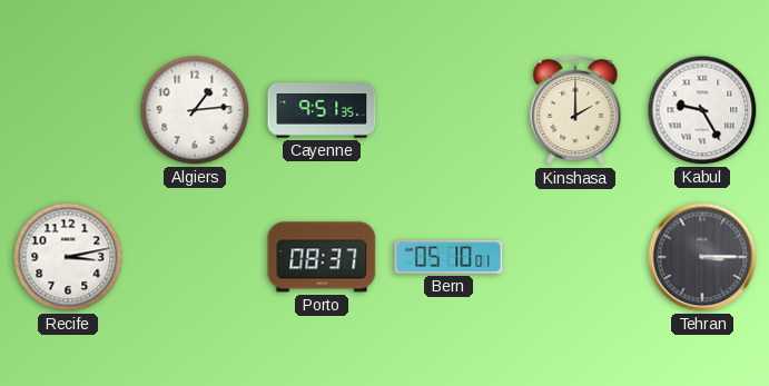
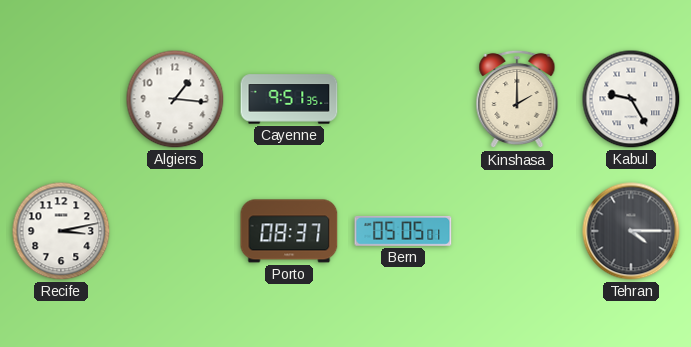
Algiers: 1:14 -> 1:16 (175, 99)
Bern: 05:10 -> 05:05 (403, 231)
Tehran: 3:15 -> 4:15 (631, 231)
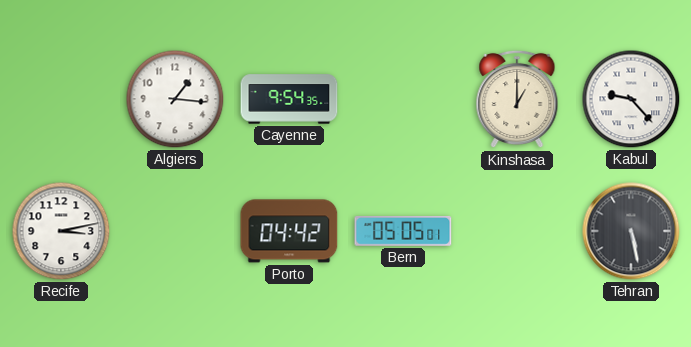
Cayenne: 9:51 -> 9:54 (289, 99)
Kinshasa: 2:00 -> 1:00 (517, 99)
Kabul: 9:25 -> 9:23 (631, 99)
Porto: 08:37 -> 04:42 (289, 231)
Tehran: 4:15 -> 5:28 (631, 231)
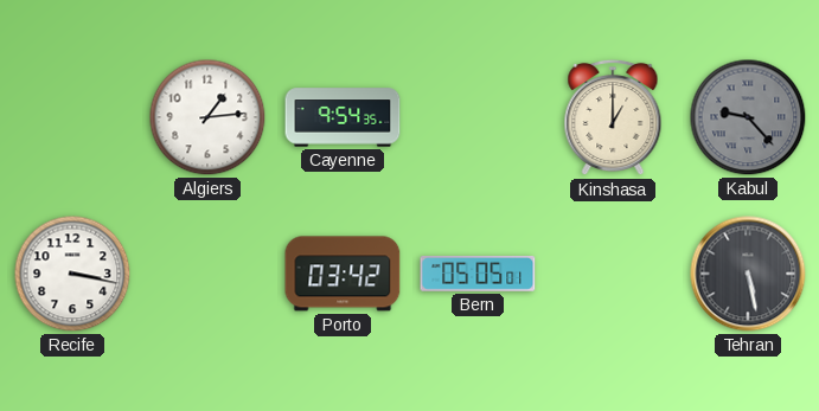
Algiers: 1:16 -> 1:14 (207, 117)
Kabul dial: white -> grey (748, 117)
Recife: 3:13 -> 3:17 (72, 274)
Porto: 04:42 -> 03:42 (343, 274)
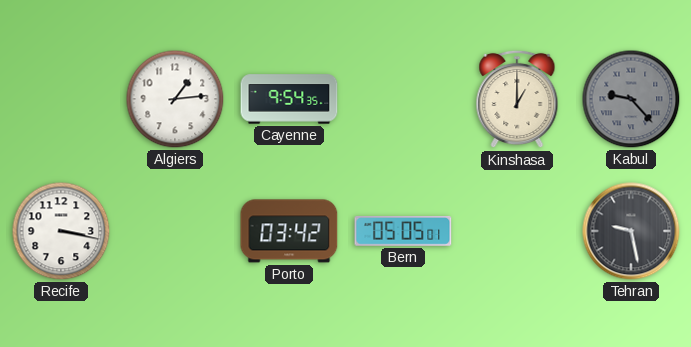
Tehran: 5:28 -> 9:28 (631, 231)
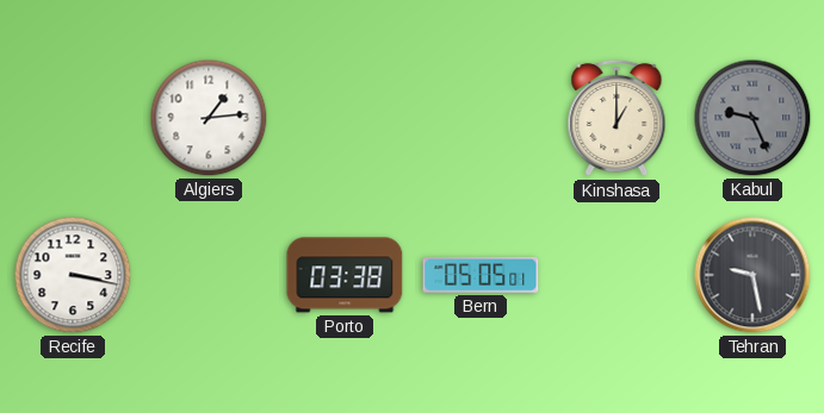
Cayenne: 9:54 -> none (289, 99)
Kabul: 9:23 -> 9:26 (752, 118)
Porto: 03:42 -> 03:38 (345, 275)
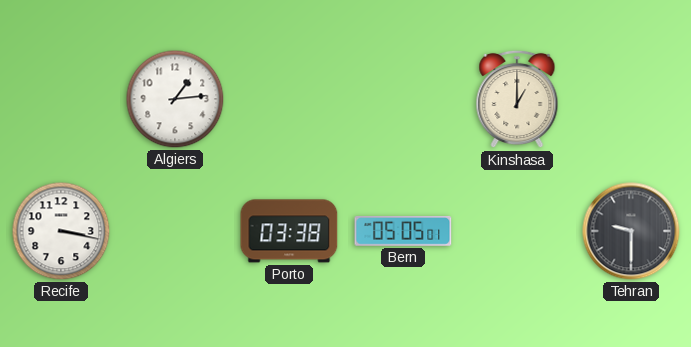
Kabul: 9:26 -> none (752, 118)
Tehran: 9:28 -> 9:30 (631, 231)
